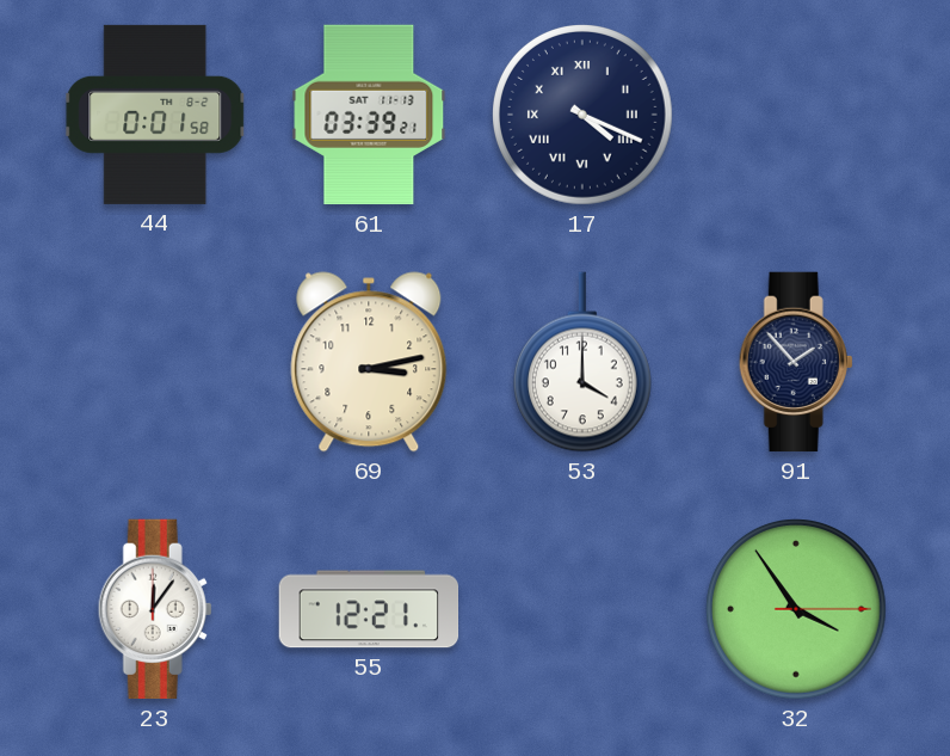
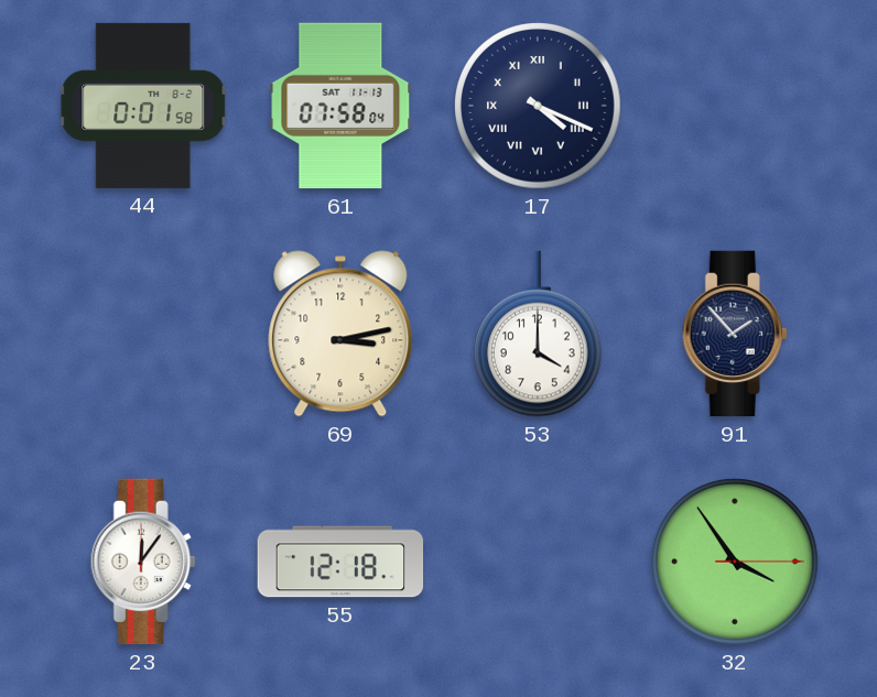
61: 03:39 -> 07:58 (340, 106)
55: 12:21 -> 12:18 (340, 562)
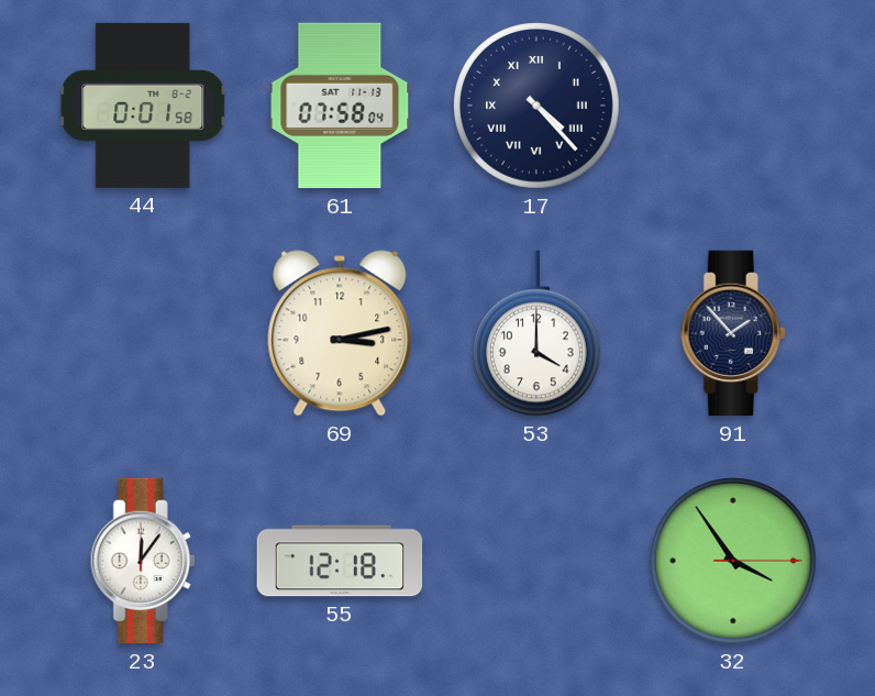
17: 4:19 -> 4:23 (538, 107)
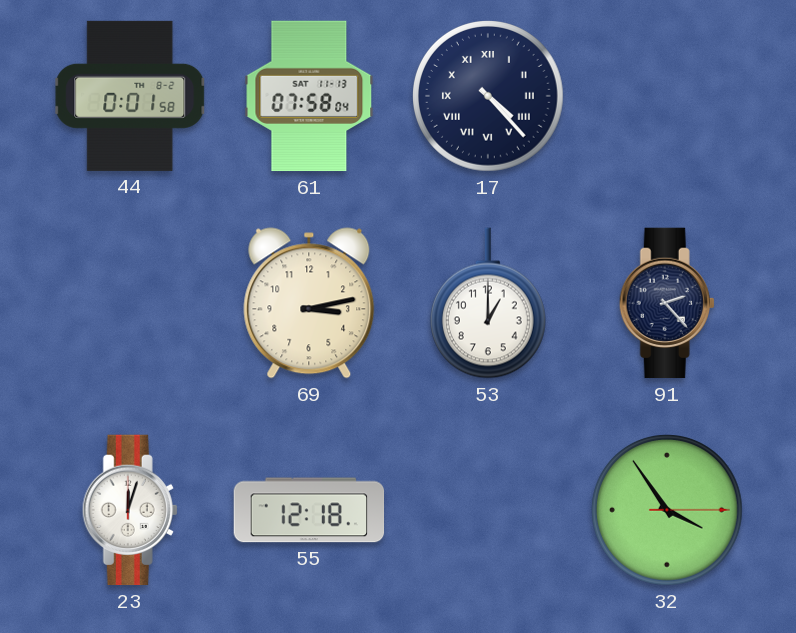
53: 4:00 -> 1:00 (488, 303)
91: 1:53 -> 2:23 (667, 303)
23: 12:06 -> 12:03 (130, 510)
